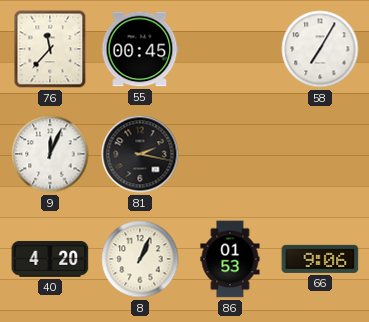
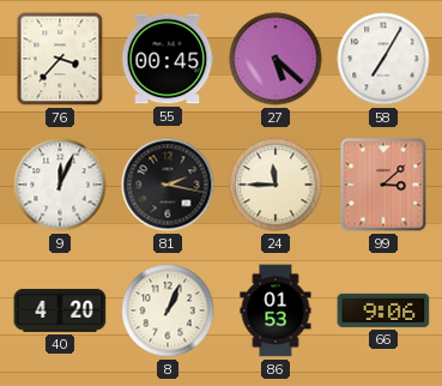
76: 11:37 -> 3:37 (60, 59)
27: none -> 5:22 (276, 59)
24: none -> 11:45 (276, 185)
99: none -> 3:08 (383, 185)
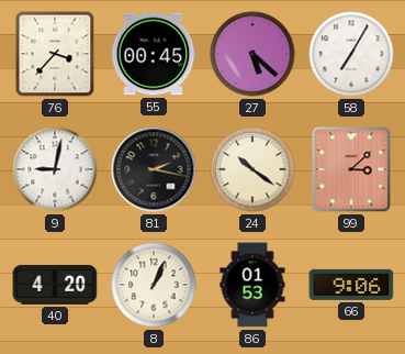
9: 12:04 -> 9:02 (55, 169)
24: 11:45 -> 10:21 (252, 169)
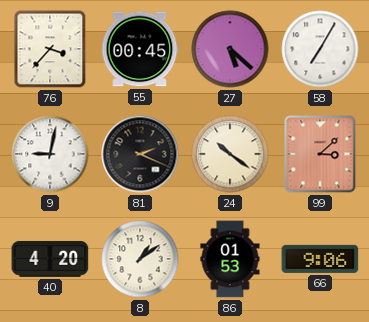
81: 2:17 -> 2:19 (140, 154)
8: 1:04 -> 1:09 (140, 259)
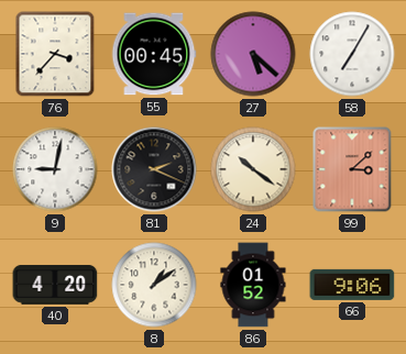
86: 01:53 -> 01:52 (253, 285)
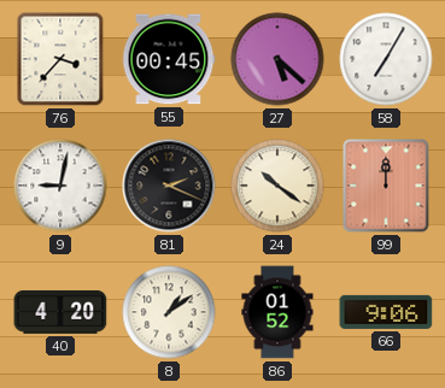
99: 3:08 -> 12:00 (386, 186)
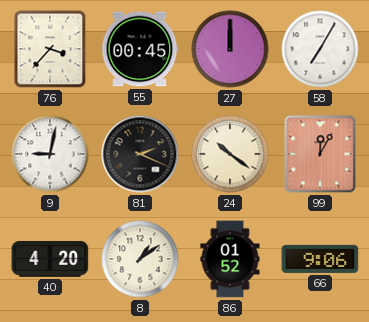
27: 5:22 -> 12:00 (230, 49)
99: 12:00 -> 12:05 (320, 154)
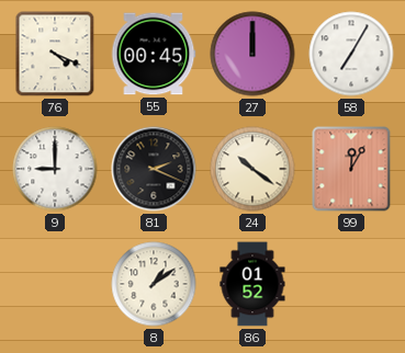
76: 3:37 -> 4:19 (55, 54)
9: 9:02 -> 9:00 (55, 169)
40: 4:20 -> none (50, 259)
66: 9:06 -> none (320, 259)
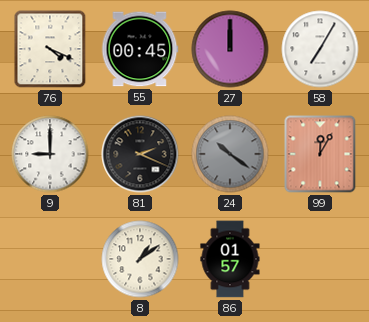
24 dial: cream -> grey (230, 154)
86: 01:52 -> 01:57 (230, 259)
